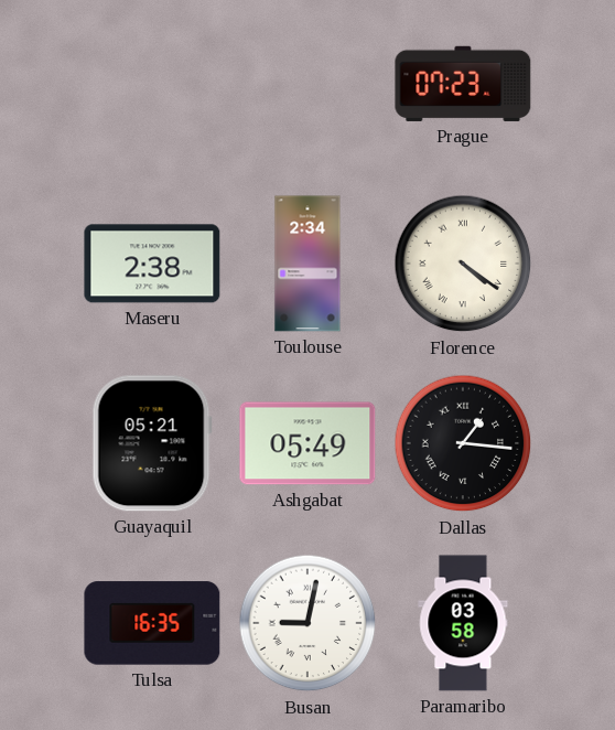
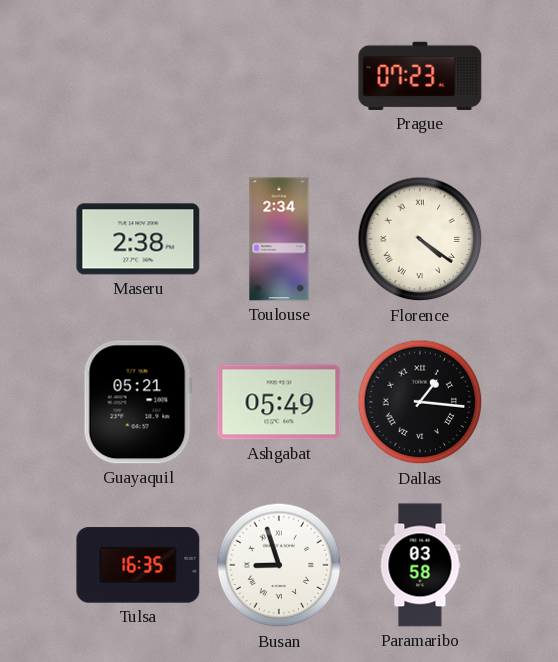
Busan: 9:02 -> 8:57 (279, 565)
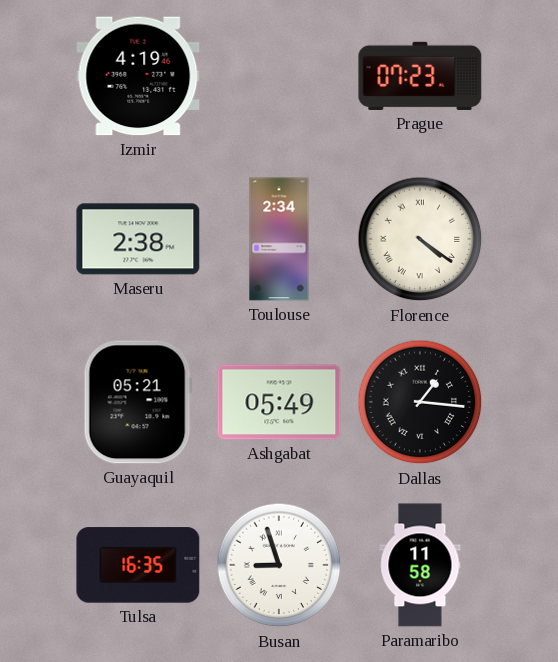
Izmir: none -> 4:19 (138, 76)
Paramaribo: 03:58 -> 11:58 (420, 565)
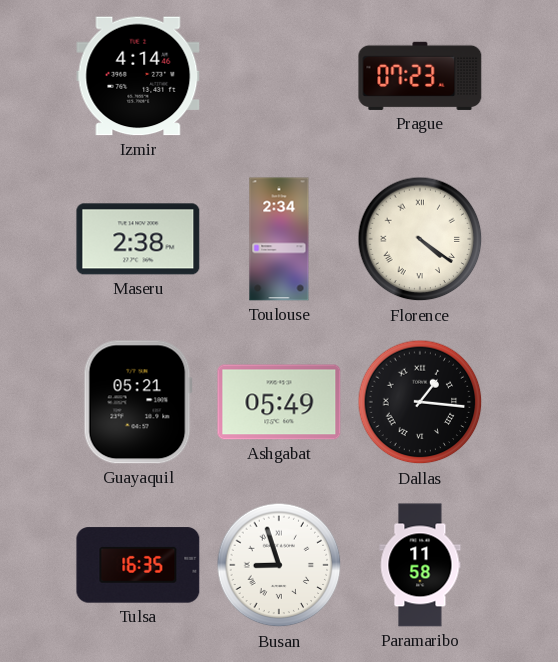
Izmir: 4:19 -> 4:14 (138, 76)
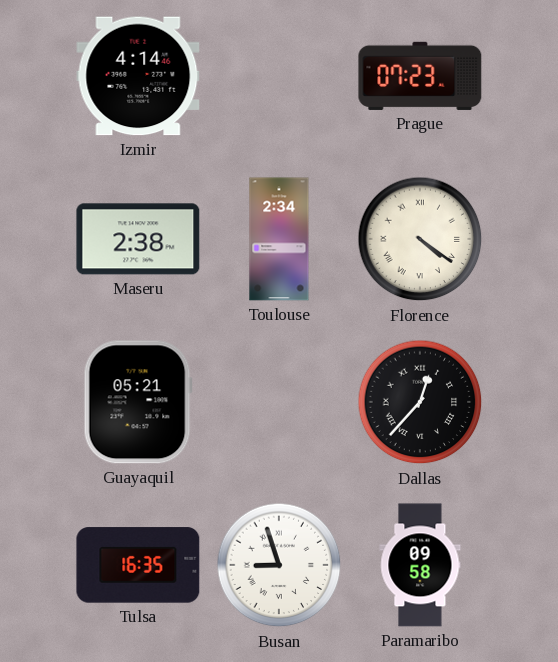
Ashgabat: 05:49 -> none (279, 402)
Dallas: 1:16 -> 12:37 (420, 402)
Paramaribo: 11:58 -> 09:58 (420, 565)
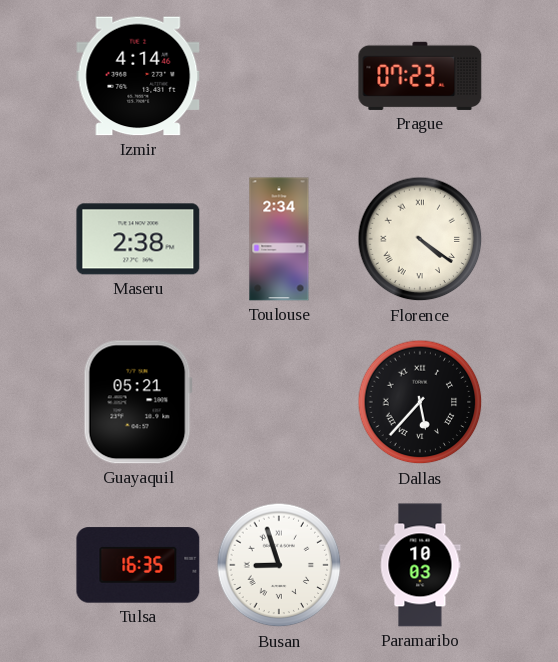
Dallas: 12:37 -> 5:37 (420, 402)
Paramaribo: 09:58 -> 10:03 (420, 565)
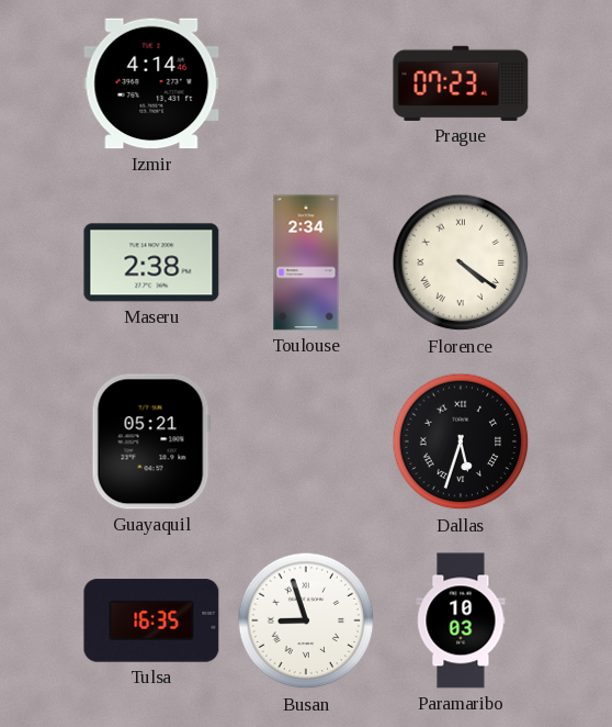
Dallas: 5:37 -> 5:33 (461, 441)
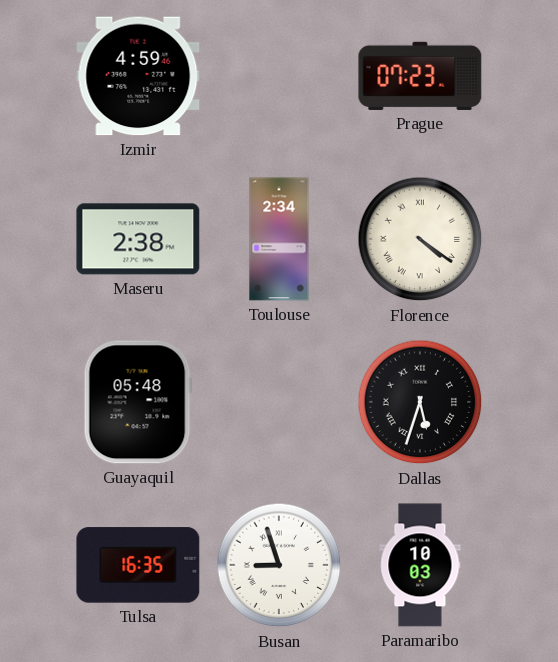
Izmir: 4:14 -> 4:59 (138, 76)
Guayaquil: 05:21 -> 05:48 (138, 402)
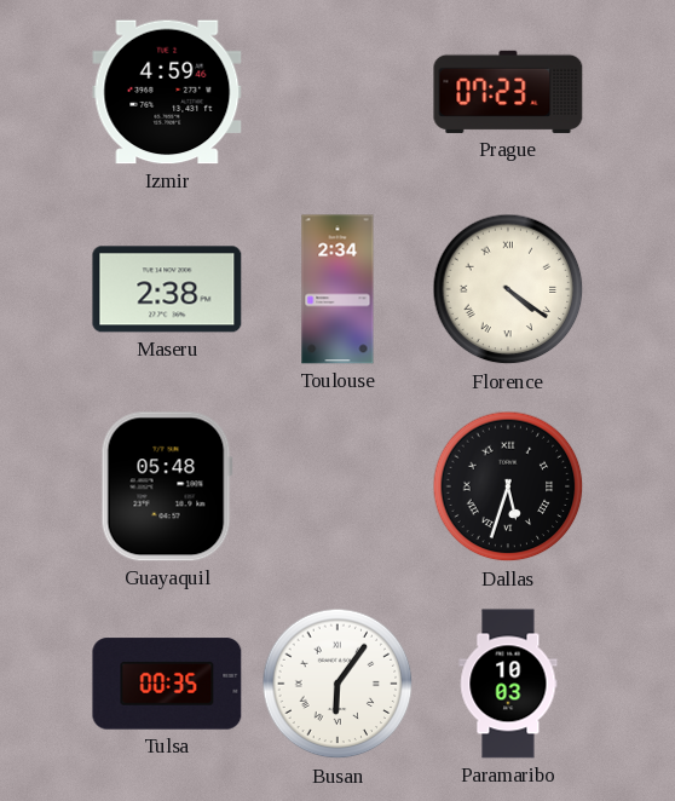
Tulsa: 16:35 -> 00:35 (167, 684)
Busan: 8:57 -> 6:06 (337, 684)
